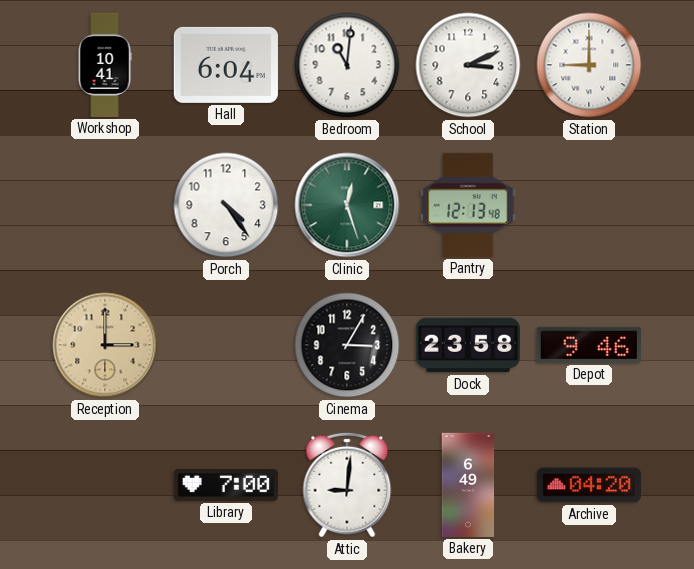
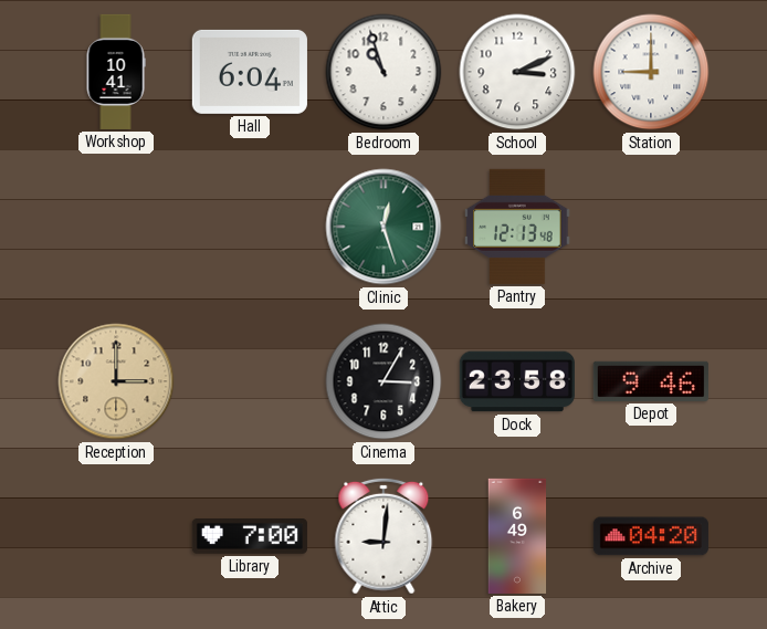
Bedroom: 11:01 -> 10:57 (383, 72)
Porch: 4:24 -> none (226, 205)
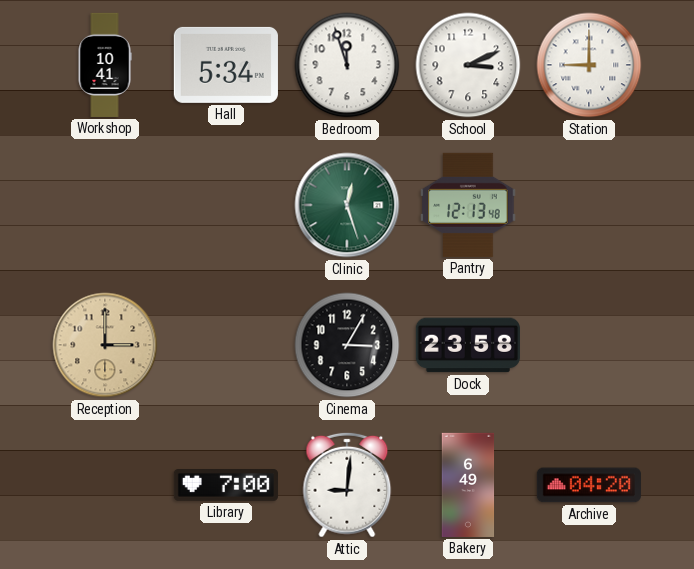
Hall: 6:04 -> 5:34 (226, 65)
Bedroom: 10:57 -> 11:57 (347, 65)
Depot: 9:46 -> none (651, 381)
